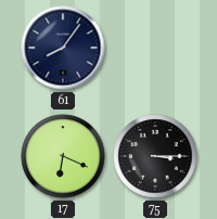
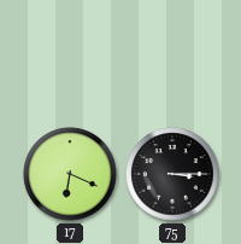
61: 8:06 -> none (63, 48)
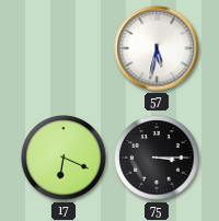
57: none -> 5:32 (157, 48)
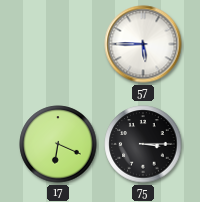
57: 5:32 -> 5:45 (143, 44)
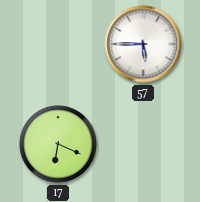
75: 3:15 -> none (143, 144)
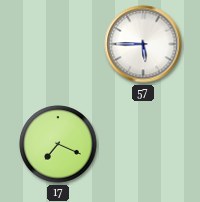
17: 6:19 -> 7:19 (58, 144)
